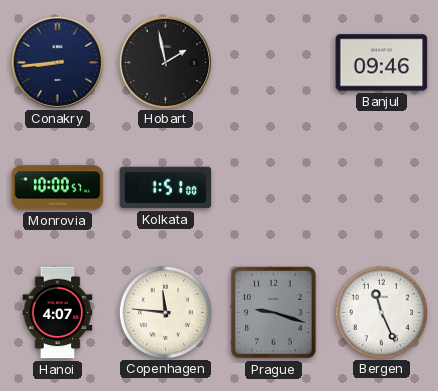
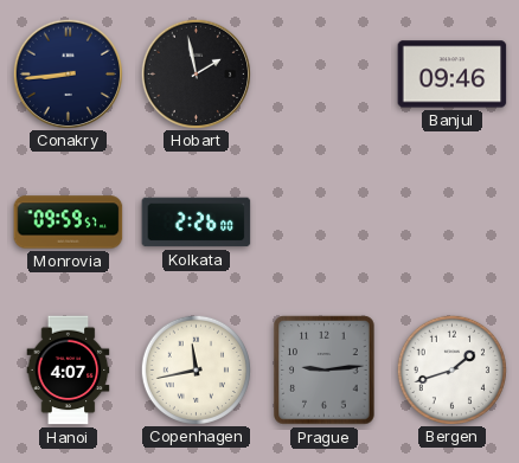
Monrovia: 10:00 -> 09:59 (69, 223)
Kolkata: 1:51 -> 2:26 (197, 223)
Copenhagen: 11:46 -> 11:43 (196, 369)
Prague: 9:18 -> 9:14 (325, 371)
Bergen: 11:26 -> 1:42 (451, 369)
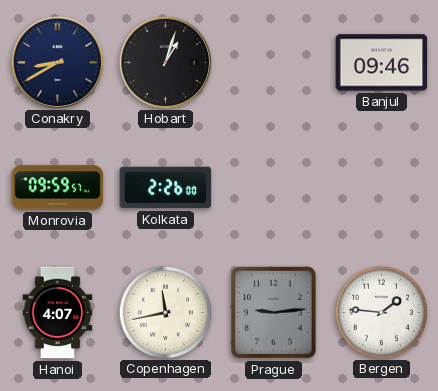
Conakry: 8:44 -> 8:40 (57, 62)
Hobart: 1:58 -> 1:03 (165, 62)
Bergen: 1:42 -> 1:46 (381, 312)
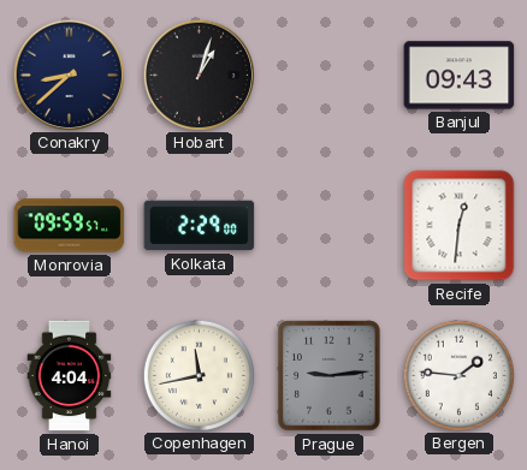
Conakry: 8:40 -> 8:38 (69, 75)
Banjul: 09:46 -> 09:43 (460, 76)
Kolkata: 2:26 -> 2:29 (200, 226)
Recife: none -> 12:31 (460, 226)
Hanoi: 4:07 -> 4:04 (70, 376)
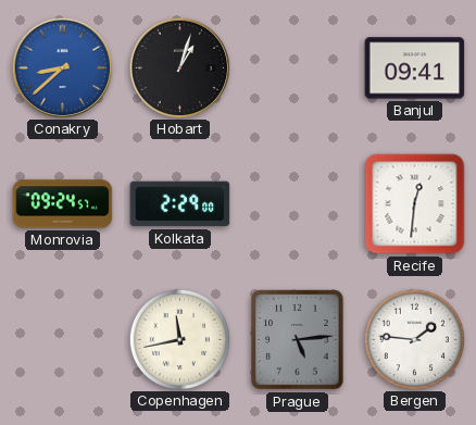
Conakry dial: navy -> blue (62, 67)
Banjul: 09:43 -> 09:41 (415, 68)
Monrovia: 09:59 -> 09:24 (63, 204)
Hanoi: 4:04 -> none (70, 376)
Prague: 9:14 -> 5:14 (298, 340)
